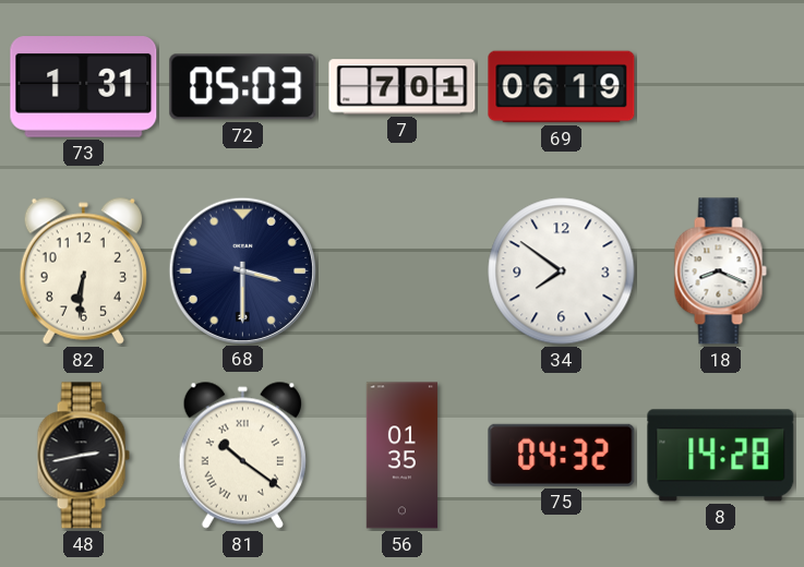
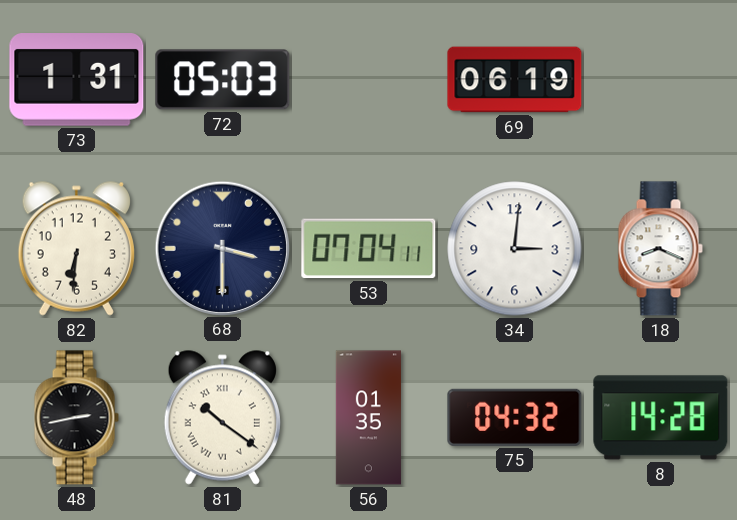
7: 7:01 -> none (403, 87)
53: none -> 07:04 (369, 249)
34: 7:51 -> 3:01 (515, 249)
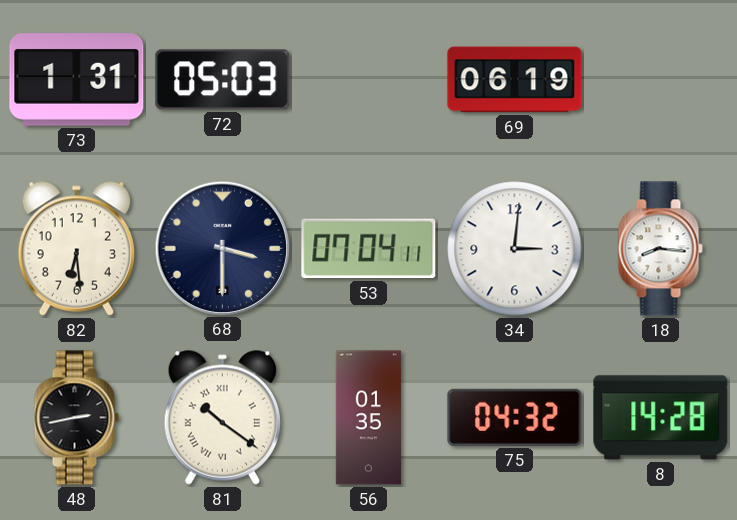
82: 6:31 -> 6:29 (76, 248)
18: 8:19 -> 8:16 (660, 249)
